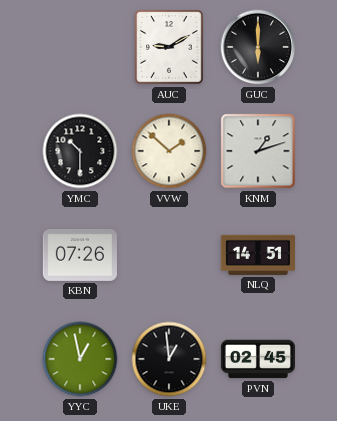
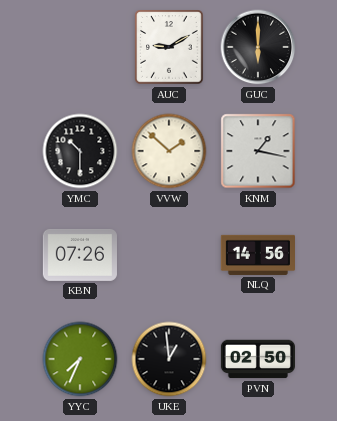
KNM: 1:12 -> 1:17 (258, 151)
NLQ: 14:51 -> 14:56 (257, 255)
YYC: 12:58 -> 7:34 (80, 359)
PVN: 02:45 -> 02:50 (257, 359)
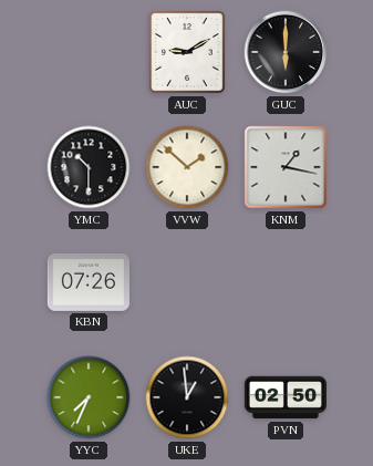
NLQ: 14:56 -> none (257, 255)
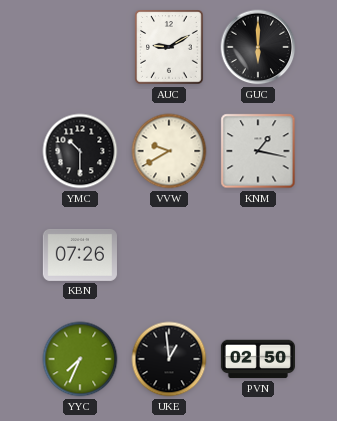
VVW: 1:52 -> 9:40 (169, 151)
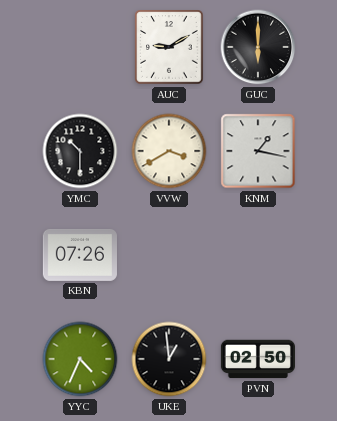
VVW: 9:40 -> 3:40 (169, 151)
YYC: 7:34 -> 4:34 (80, 359)
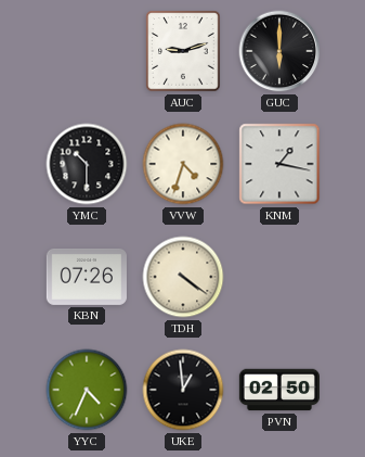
AUC: 9:10 -> 9:12 (183, 51)
VVW: 3:40 -> 4:33 (183, 164)
TDH: none -> 4:21 (183, 277)
